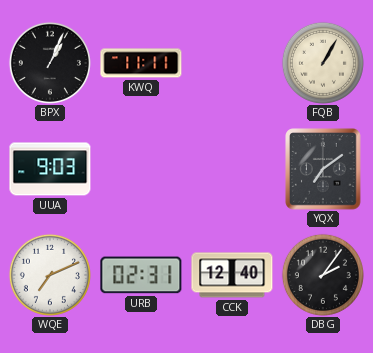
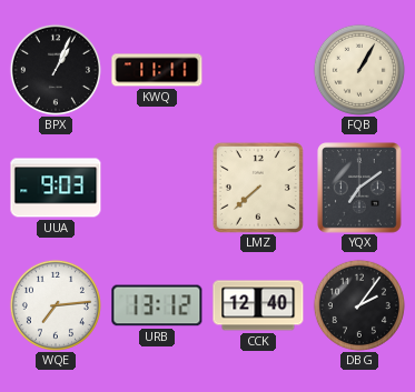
LMZ: none -> 7:38 (258, 188)
WQE: 7:11 -> 7:14 (56, 305)
URB: 02:31 -> 13:12 (157, 305)
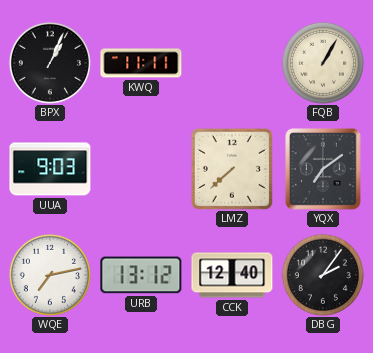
WQE: 7:14 -> 7:13 (50, 275)
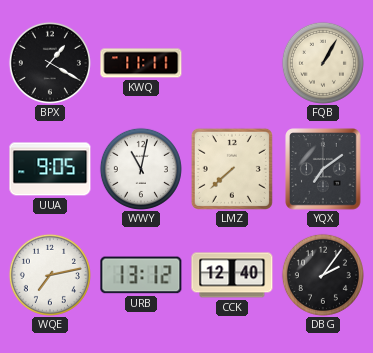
BPX: 1:04 -> 1:20 (50, 63)
UUA: 9:03 -> 9:05 (50, 169)
WWY: none -> 11:02 (141, 169)
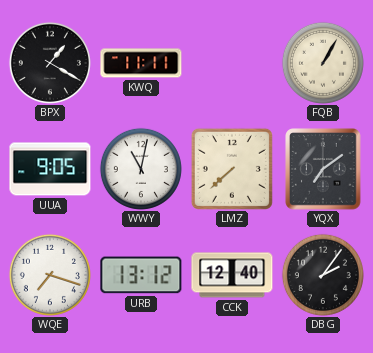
WQE: 7:13 -> 7:18 (50, 275)
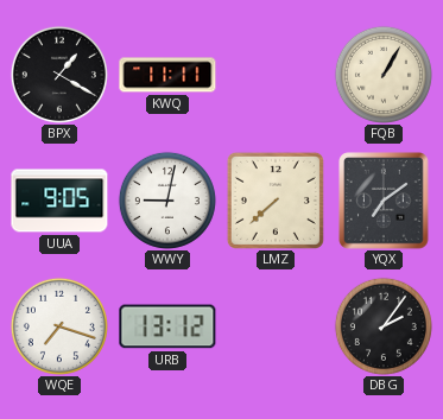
WWY: 11:02 -> 9:02 (167, 201)
CCK: 12:40 -> none (232, 275)
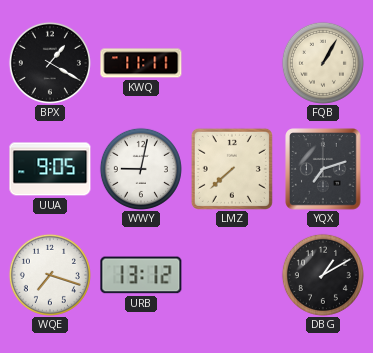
YQX: 7:09 -> 7:12 (323, 169)
DBG: 2:06 -> 1:10 (323, 275)
